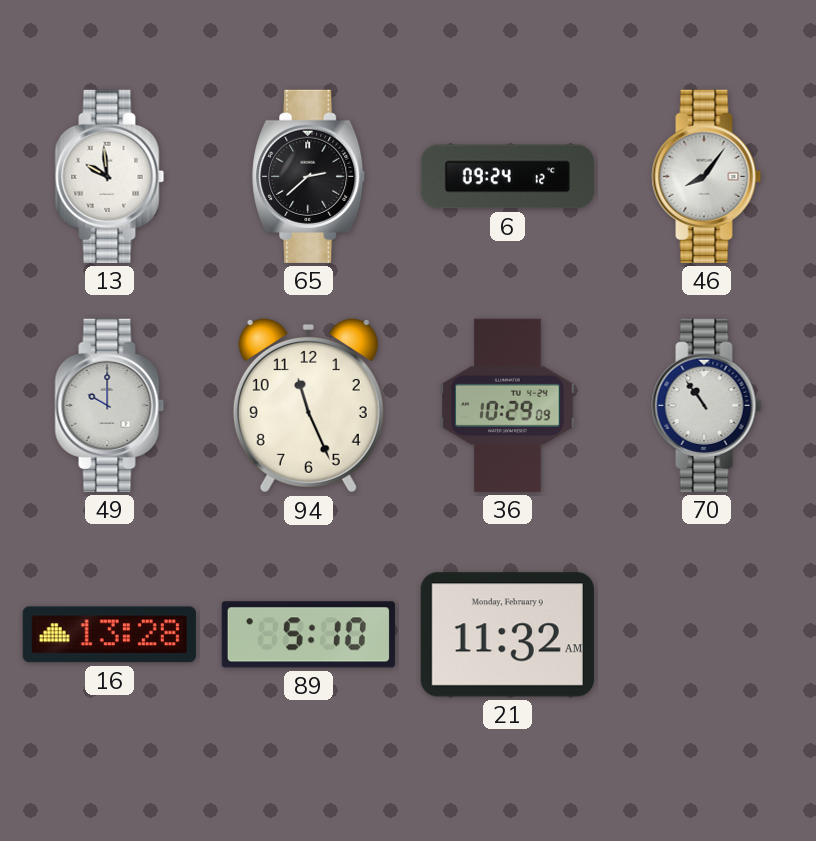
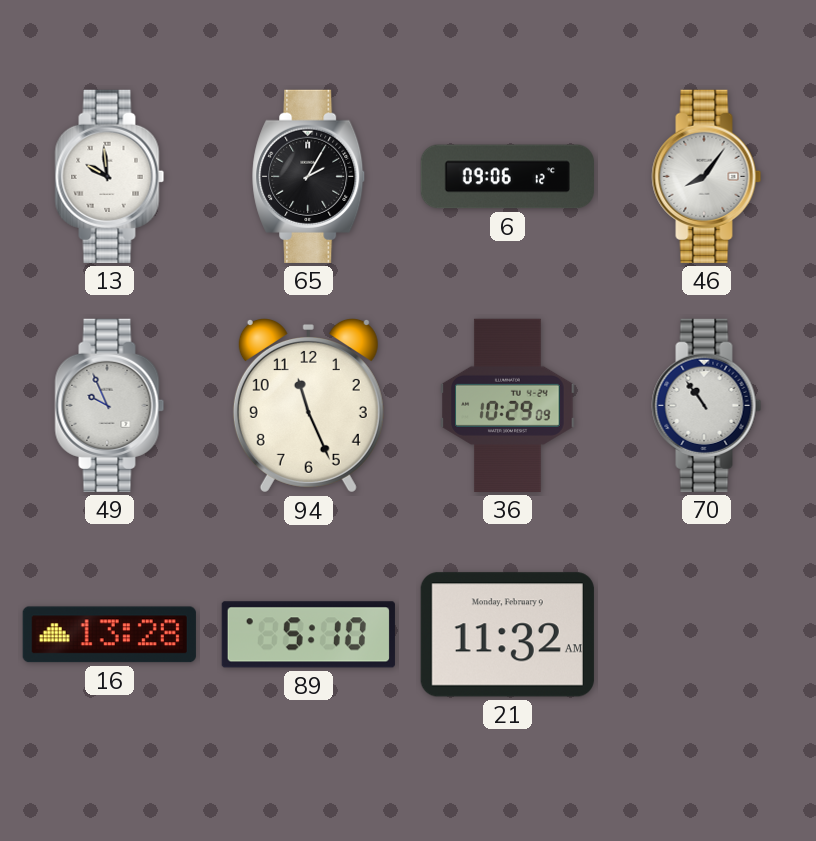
65: 2:38 -> 2:05 (309, 176)
6: 09:24 -> 09:06 (507, 177)
49: 10:00 -> 9:56 (110, 405)
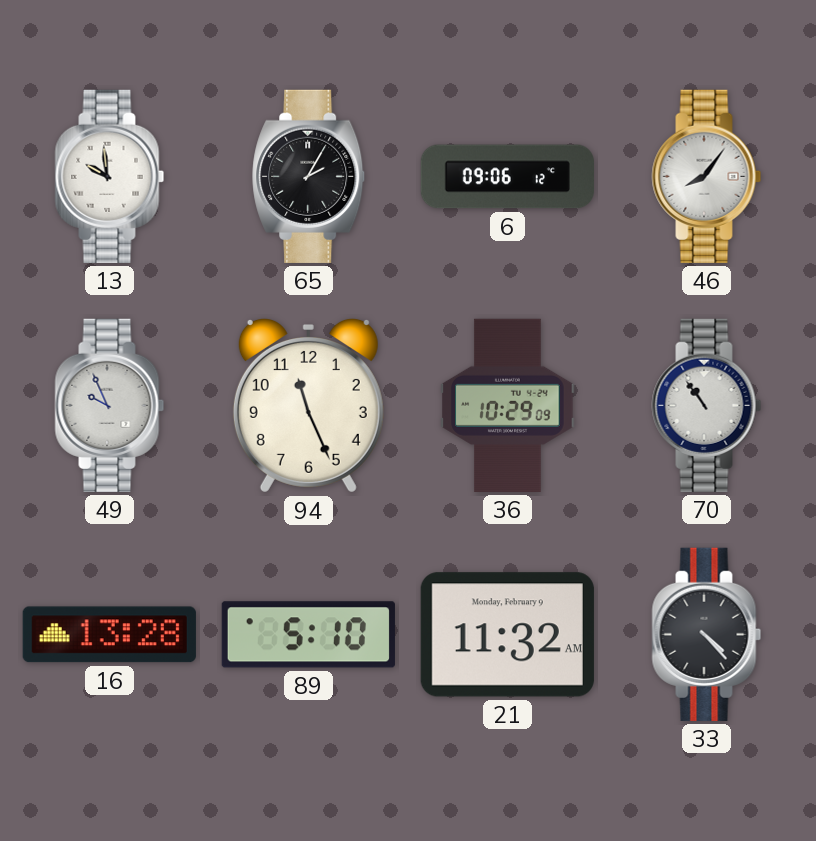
33: none -> 4:23 (707, 634)
